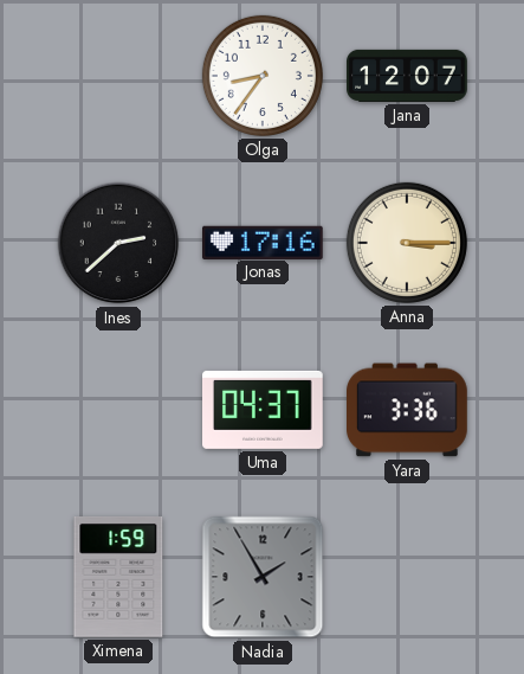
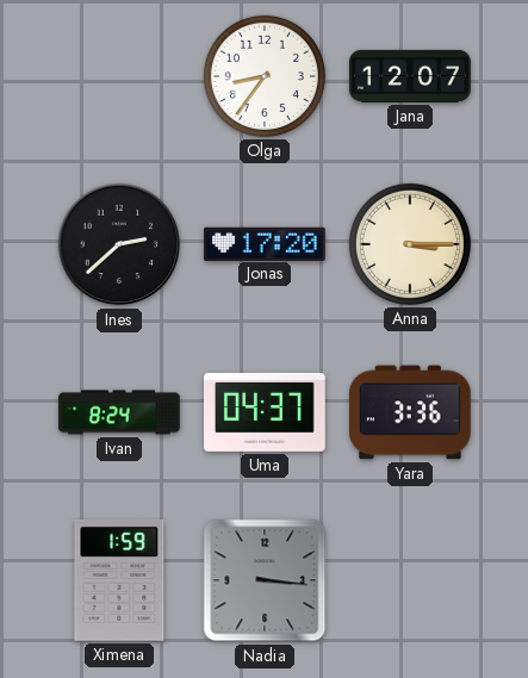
Jonas: 17:16 -> 17:20 (266, 243)
Ivan: none -> 8:24 (119, 412)
Nadia: 1:55 -> 3:16 (265, 580)
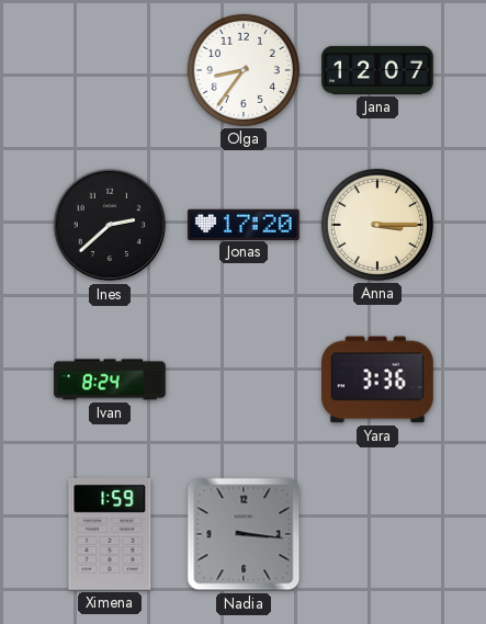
Uma: 04:37 -> none (266, 412)
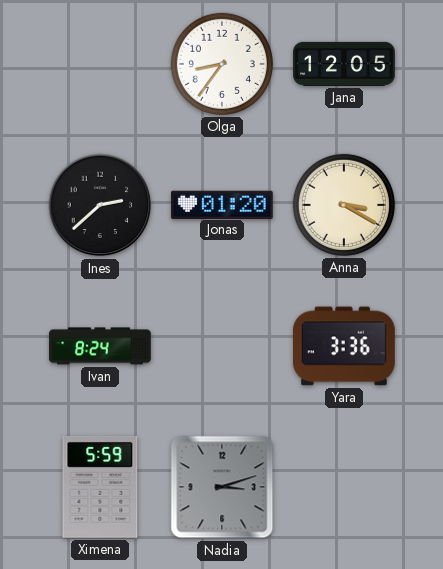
Jana: 12:07 -> 12:05 (344, 64)
Jonas: 17:20 -> 01:20 (223, 204)
Anna: 3:15 -> 3:20 (344, 205)
Ximena: 1:59 -> 5:59 (100, 487)
Nadia: 3:16 -> 3:12 (222, 487)
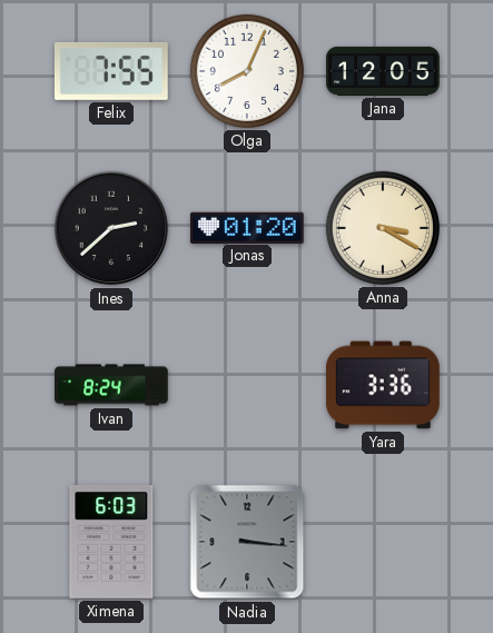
Felix: none -> 7:55 (111, 71)
Olga: 8:36 -> 8:04 (247, 71)
Ximena: 5:59 -> 6:03 (111, 542)
Nadia: 3:12 -> 3:16 (247, 542)
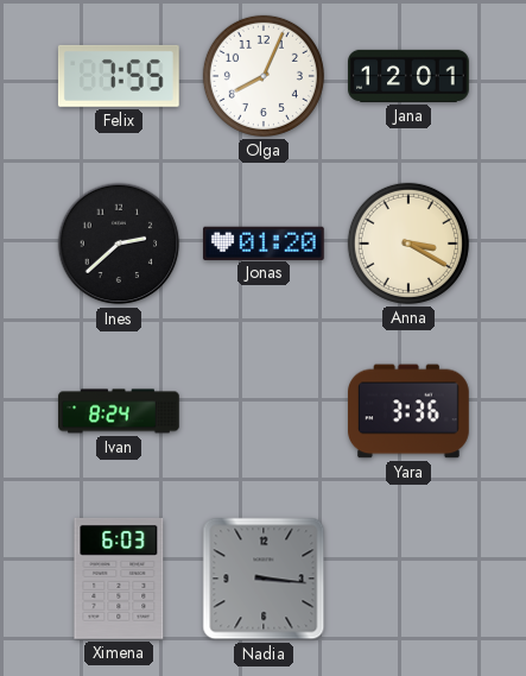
Jana: 12:05 -> 12:01 (408, 76)
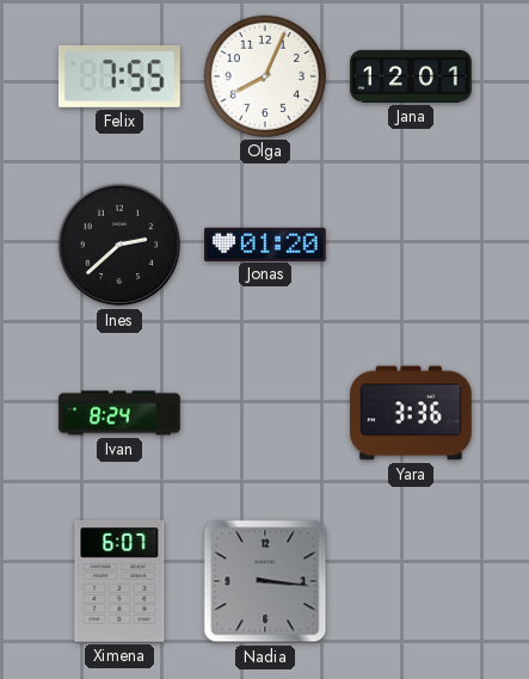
Anna: 3:20 -> none (408, 244)
Ximena: 6:03 -> 6:07 (119, 581)
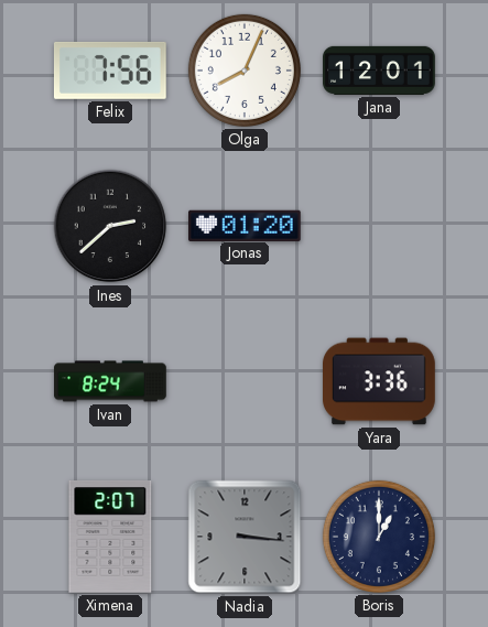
Felix: 7:55 -> 7:56 (110, 71)
Ximena: 6:07 -> 2:07 (110, 537)
Boris: none -> 1:00 (379, 537)
